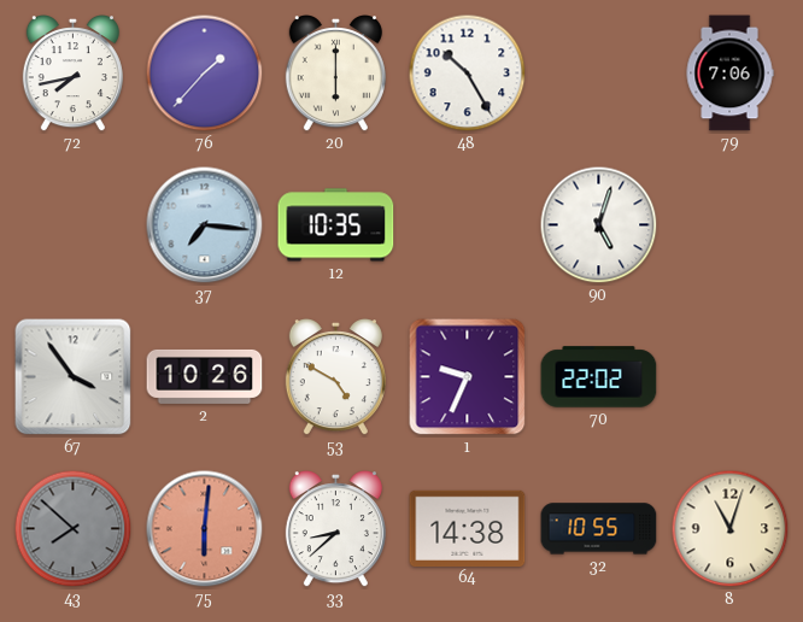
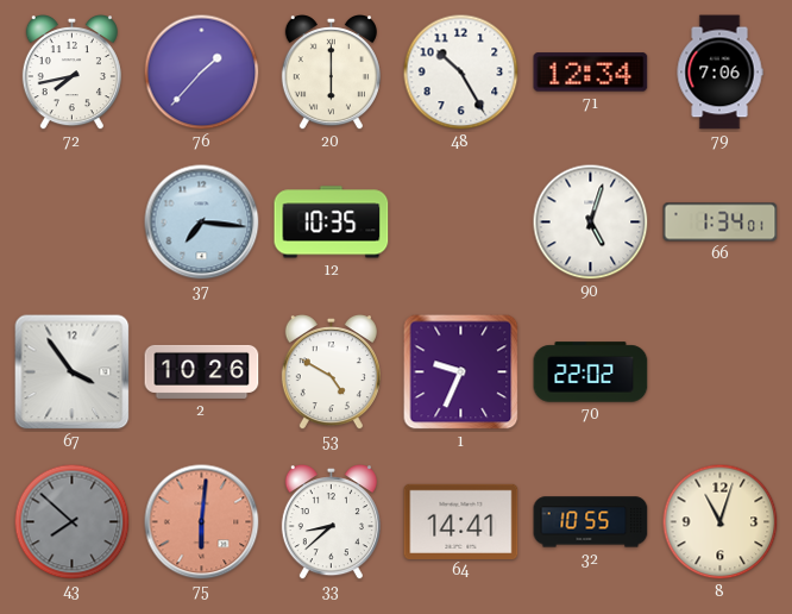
71: none -> 12:34 (591, 73)
66: none -> 1:34 (721, 223)
64: 14:38 -> 14:41 (461, 521)
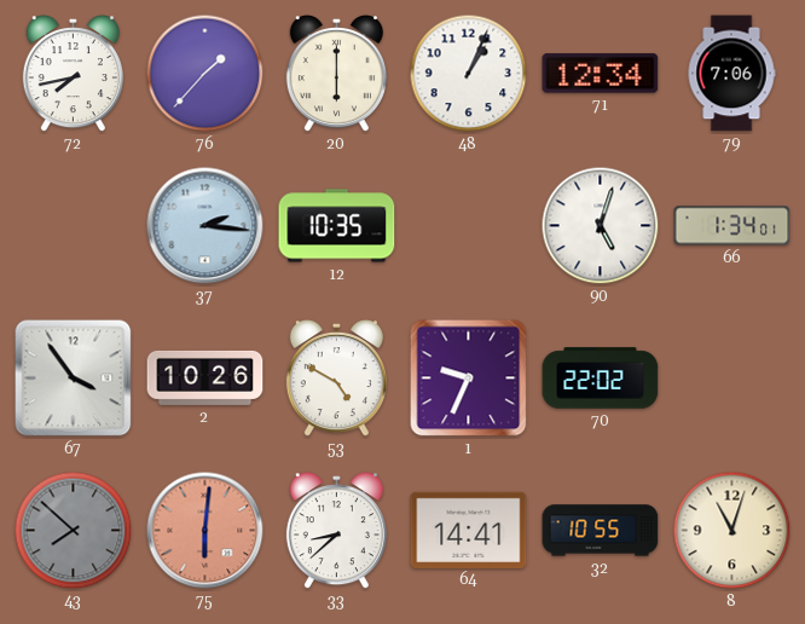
48: 10:25 -> 1:04 (469, 74)
37: 7:16 -> 2:16 (205, 226)
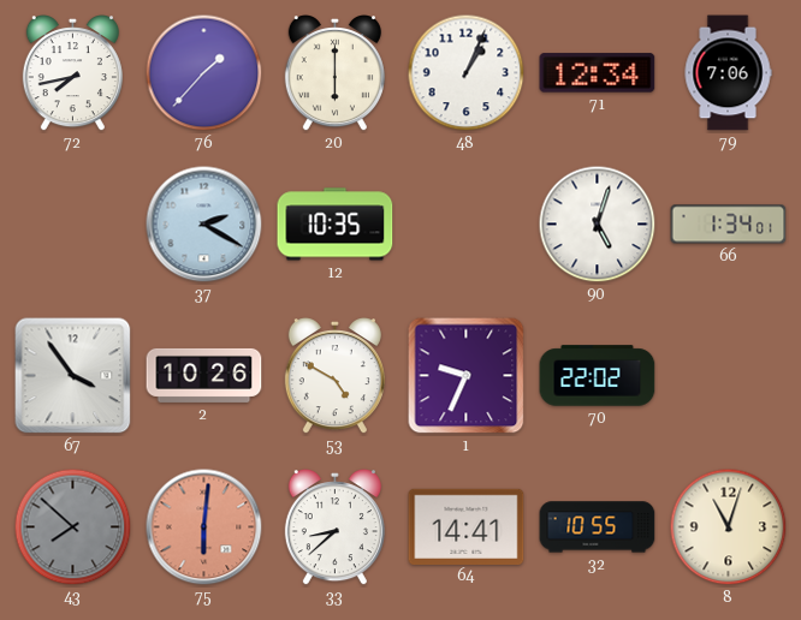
37: 2:16 -> 2:20 (204, 225)
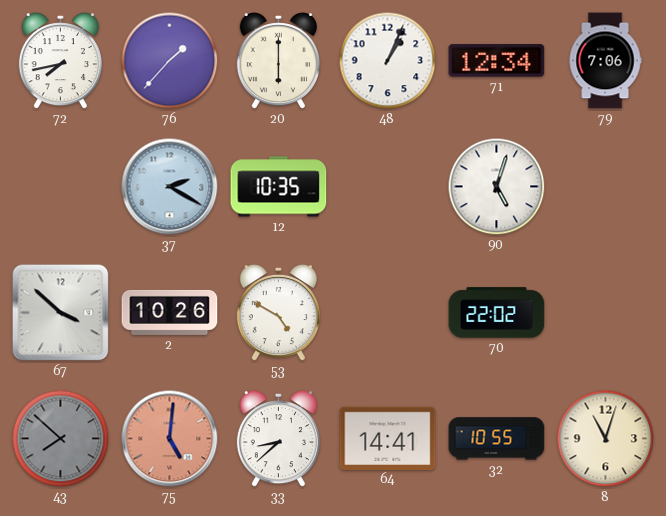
66: 1:34 -> none (729, 225)
67: 3:54 -> 3:52 (61, 313)
1: 9:34 -> none (467, 376)
75: 6:01 -> 5:01 (170, 439)
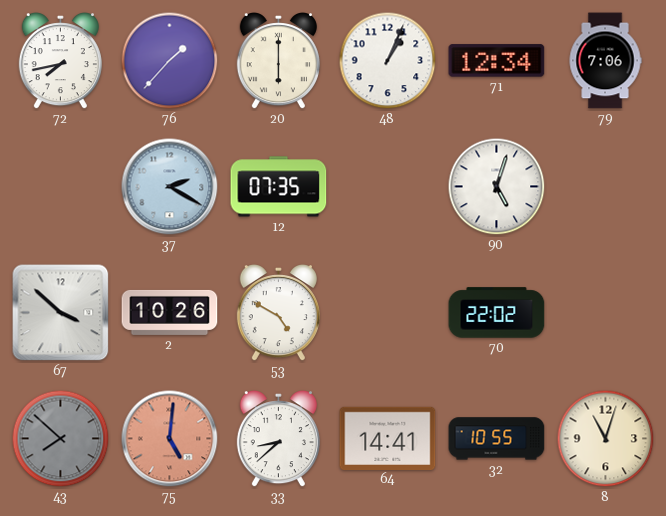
12: 10:35 -> 07:35 (279, 187)
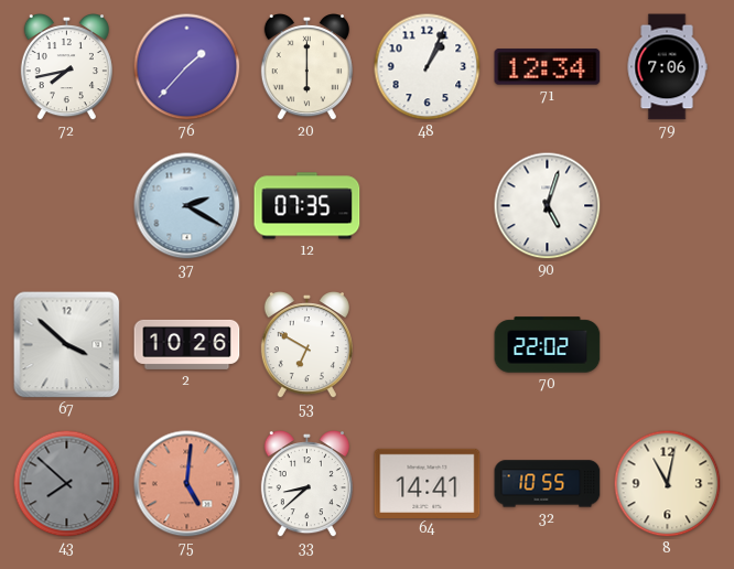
53: 4:50 -> 6:50 (306, 346)
8: 11:03 -> 11:02 (668, 484)
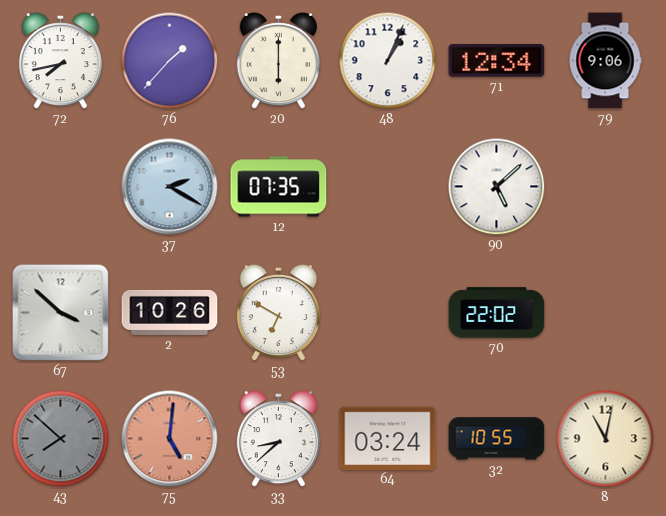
79: 7:06 -> 9:06 (605, 61)
90: 5:03 -> 5:08 (497, 187)
64: 14:41 -> 03:24 (388, 438)
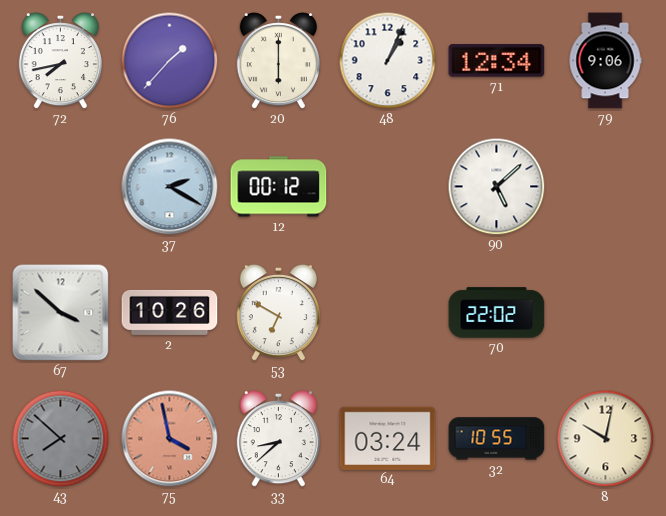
12: 07:35 -> 00:12 (279, 187)
75: 5:01 -> 3:58 (170, 439)
8: 11:02 -> 10:02 (606, 439)
